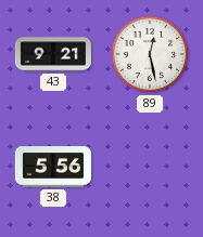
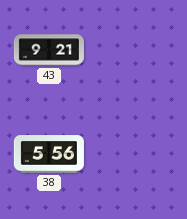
89: 12:28 -> none (150, 54)
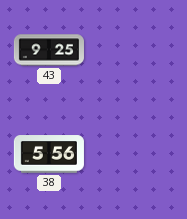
43: 9:21 -> 9:25 (49, 50)
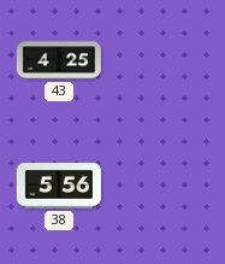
43: 9:25 -> 4:25 (59, 60)
